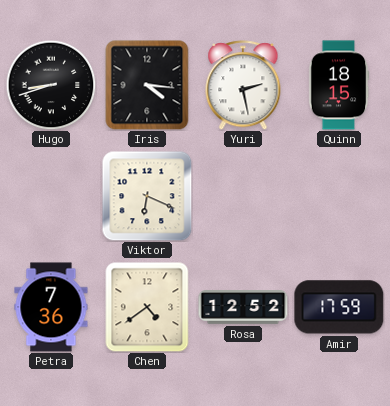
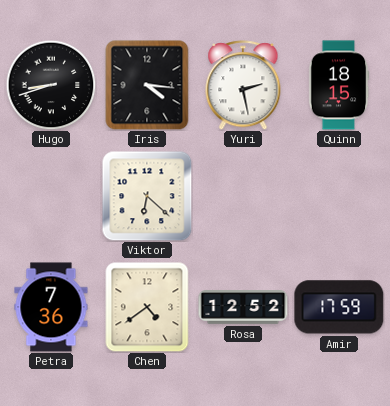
Viktor: 6:19 -> 6:22 (147, 196)
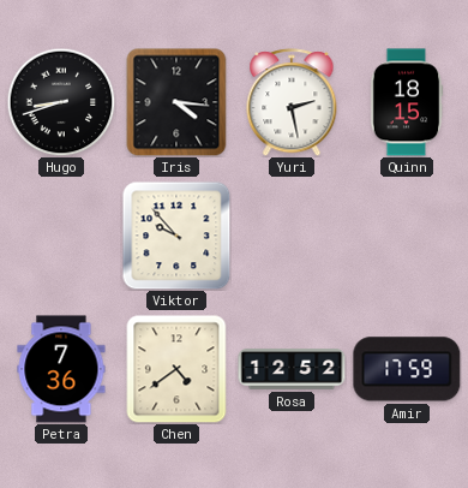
Viktor: 6:22 -> 9:53 (176, 236)
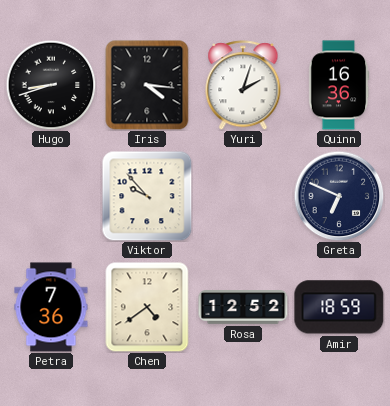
Yuri: 2:28 -> 2:03 (243, 85)
Quinn: 18:15 -> 16:36 (339, 85)
Greta: none -> 6:49 (339, 196)
Amir: 17:59 -> 18:59 (339, 307)
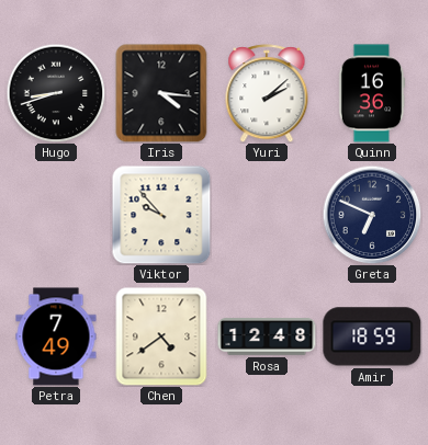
Yuri: 2:03 -> 2:08 (267, 93)
Petra: 7:36 -> 7:49 (56, 336)
Rosa: 12:52 -> 12:48 (267, 336)
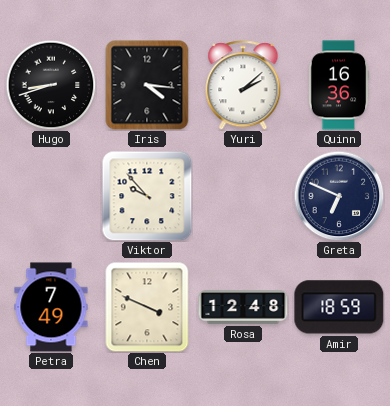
Chen: 4:39 -> 3:49 (147, 307)
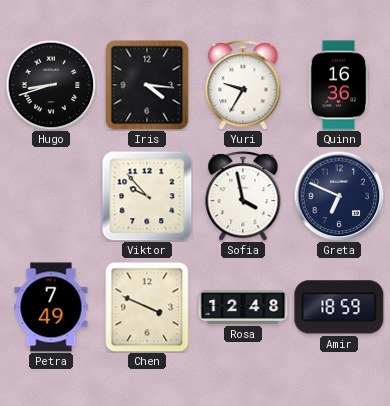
Yuri: 2:08 -> 9:35 (243, 85)
Sofia: none -> 3:58 (243, 196)
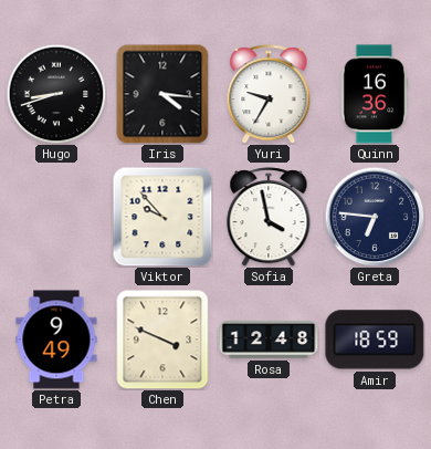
Greta: 6:49 -> 6:46 (375, 217)
Petra: 7:49 -> 9:49 (56, 340)
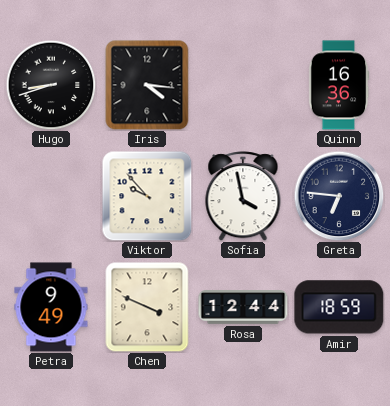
Yuri: 9:35 -> none (269, 94)
Rosa: 12:48 -> 12:44 (243, 307)
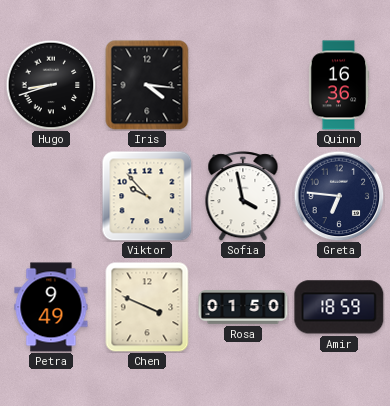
Rosa: 12:44 -> 01:50 (243, 307)
